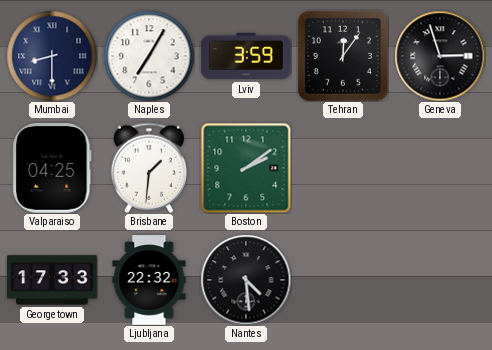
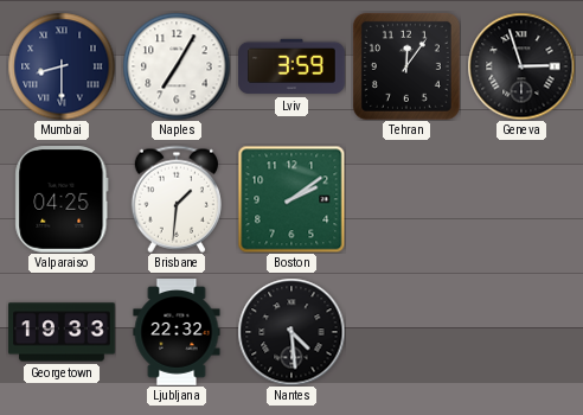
Georgetown: 17:33 -> 19:33 (62, 332)
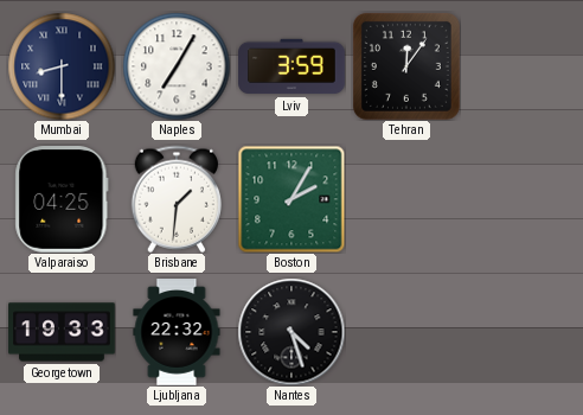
Geneva: 2:57 -> none (521, 66)
Boston: 2:09 -> 2:05 (291, 199)
Nantes: 4:29 -> 4:27 (291, 332)
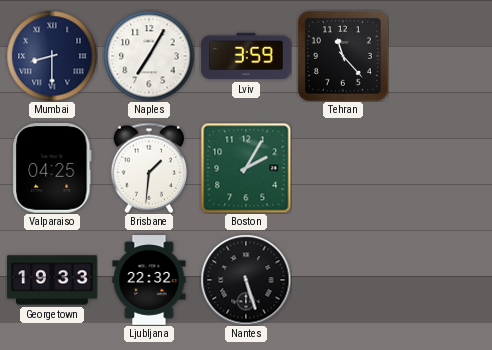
Tehran: 12:06 -> 11:23 (343, 56)
Nantes: 4:27 -> 5:27 (246, 280)
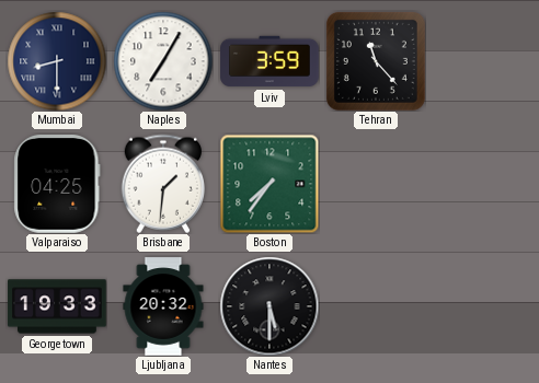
Boston: 2:05 -> 7:36 (269, 184)
Ljubljana: 22:32 -> 20:32 (163, 306)
Nantes: 5:27 -> 5:30 (269, 306)
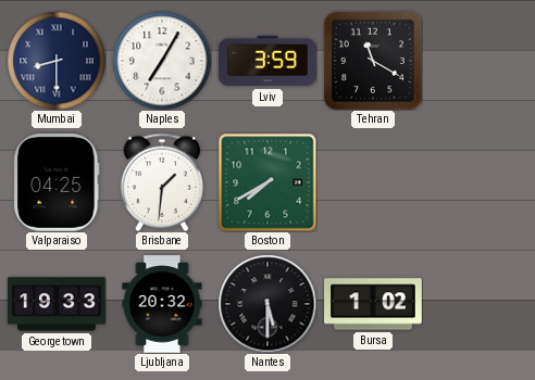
Tehran: 11:23 -> 11:20 (373, 61)
Boston: 7:36 -> 7:40 (267, 182)
Bursa: none -> 1:02 (373, 304)
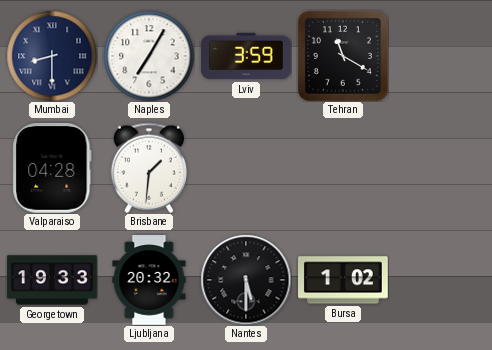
Valparaiso: 04:25 -> 04:28 (52, 169)
Boston: 7:40 -> none (267, 182)
